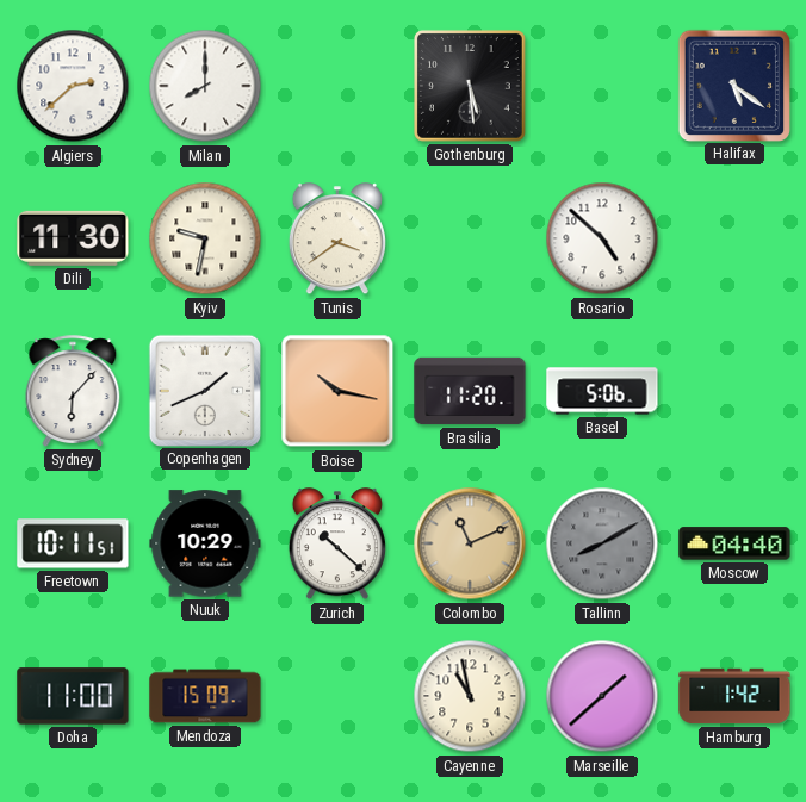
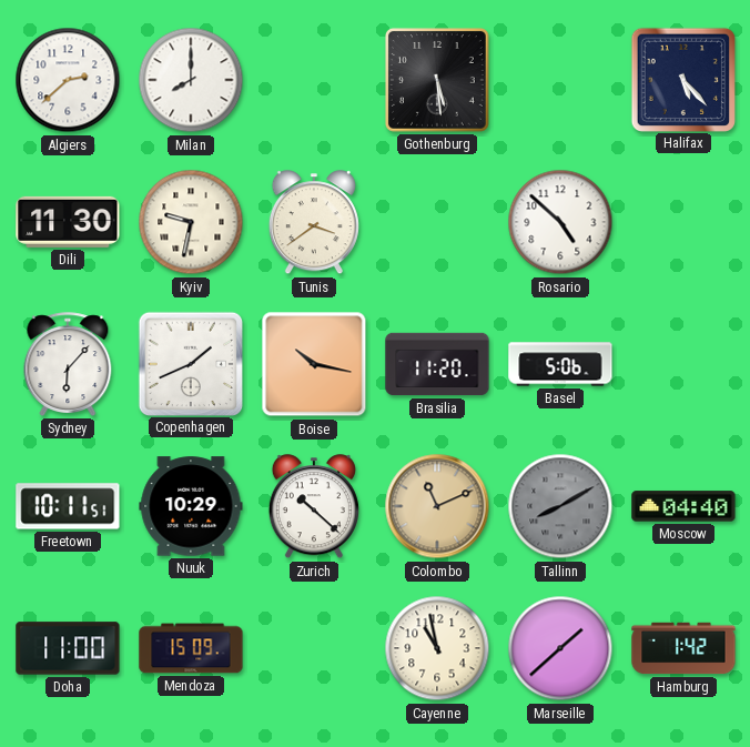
Halifax: 5:21 -> 5:23 (682, 79)
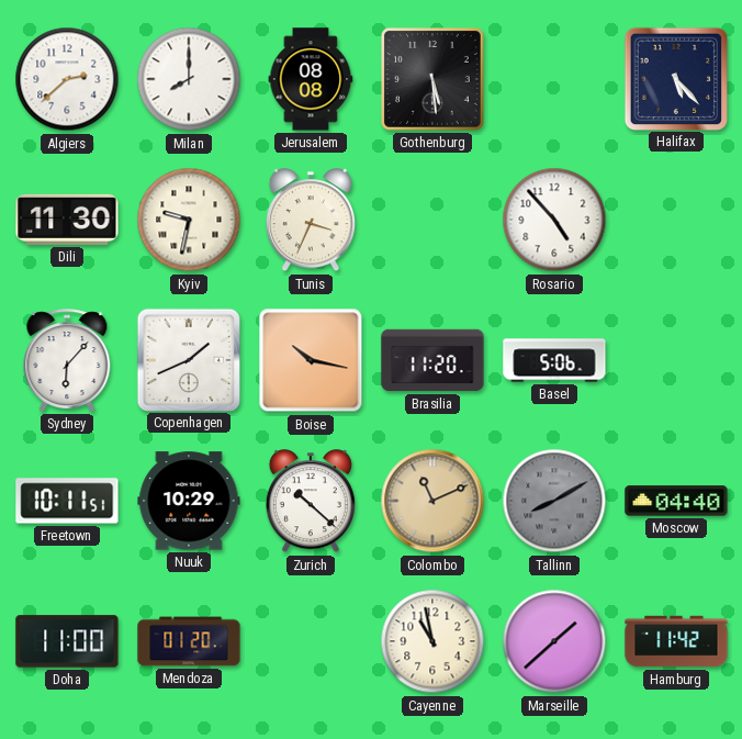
Jerusalem: none -> 08:08 (311, 79)
Tunis: 3:39 -> 3:34 (311, 221)
Rosario: 4:52 -> 4:53 (554, 220)
Mendoza: 15:09 -> 01:20 (189, 641)
Hamburg: 1:42 -> 11:42 (676, 641)
